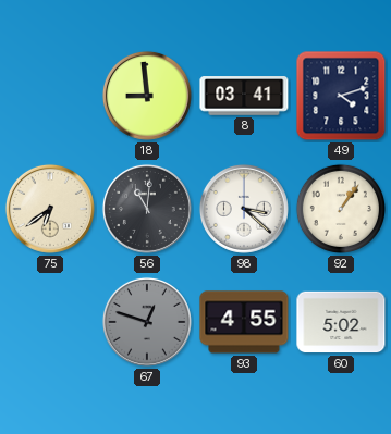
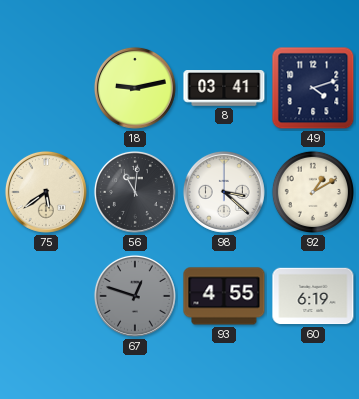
18: 8:59 -> 9:13 (135, 88)
75: 6:39 -> 5:39 (46, 192)
92: 1:06 -> 1:10 (313, 192)
60: 5:02 -> 6:19 (313, 296)
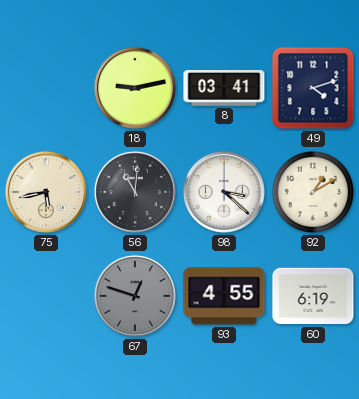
75: 5:39 -> 5:43 (46, 192)
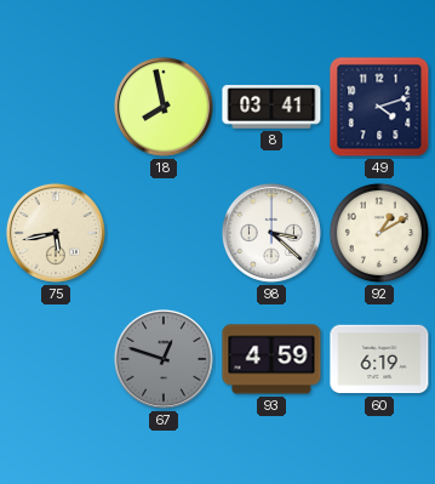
18: 9:13 -> 7:58 (164, 107)
56: 11:01 -> none (135, 192)
93: 4:55 -> 4:59 (271, 359)
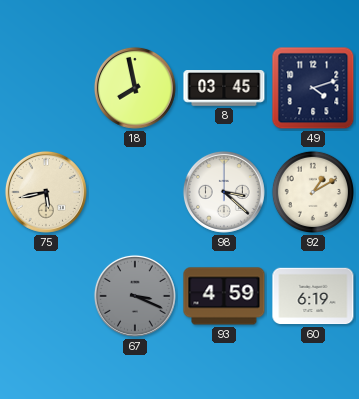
8: 03:41 -> 03:45 (224, 88)
67: 12:48 -> 3:19 (135, 296)
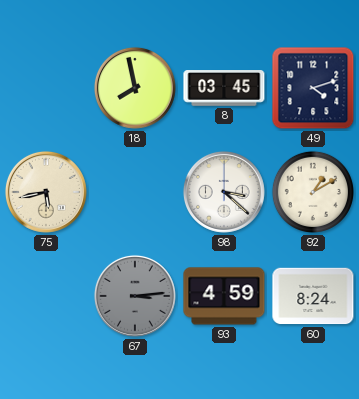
67: 3:19 -> 3:14 (135, 296)
60: 6:19 -> 8:24 (313, 296)
